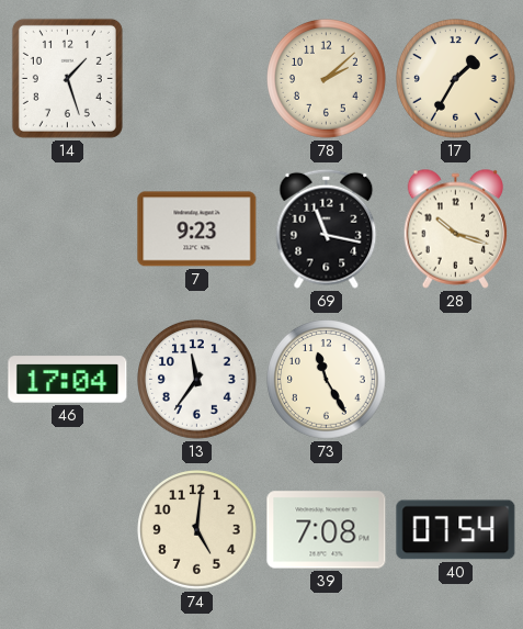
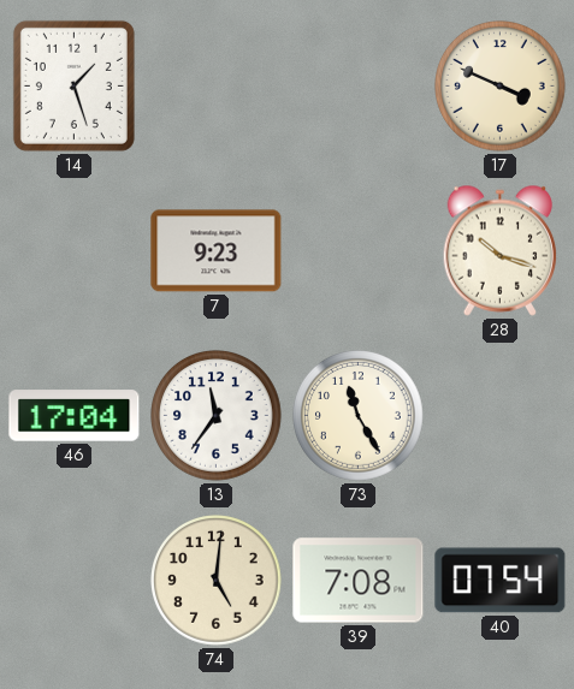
78: 2:08 -> none (327, 79)
17: 1:35 -> 3:49 (501, 87)
69: 11:17 -> none (327, 228)
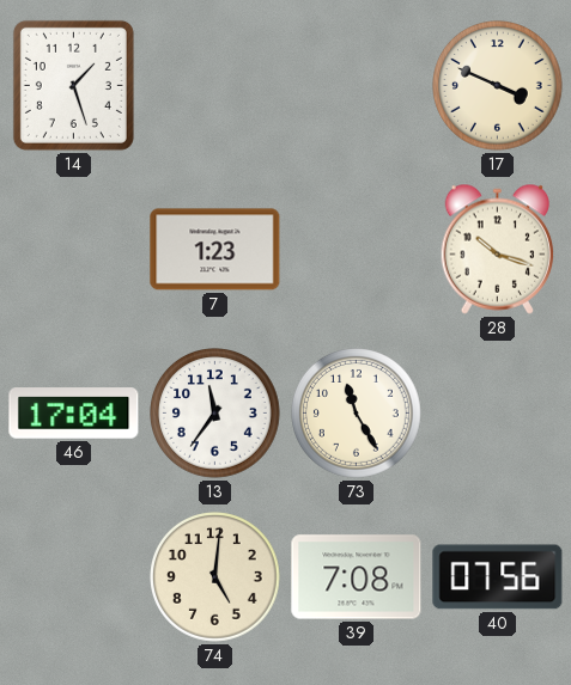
7: 9:23 -> 1:23 (215, 250)
40: 07:54 -> 07:56 (498, 577)
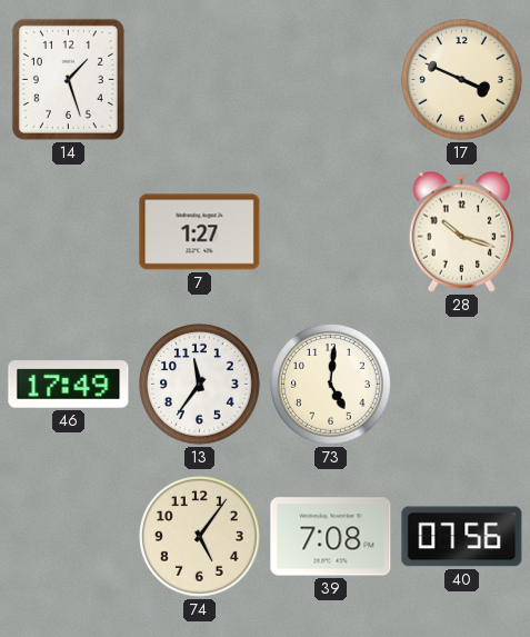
7: 1:23 -> 1:27 (200, 232)
46: 17:04 -> 17:49 (69, 385)
73: 11:25 -> 5:01 (331, 385)
74: 5:01 -> 5:06 (200, 537)
